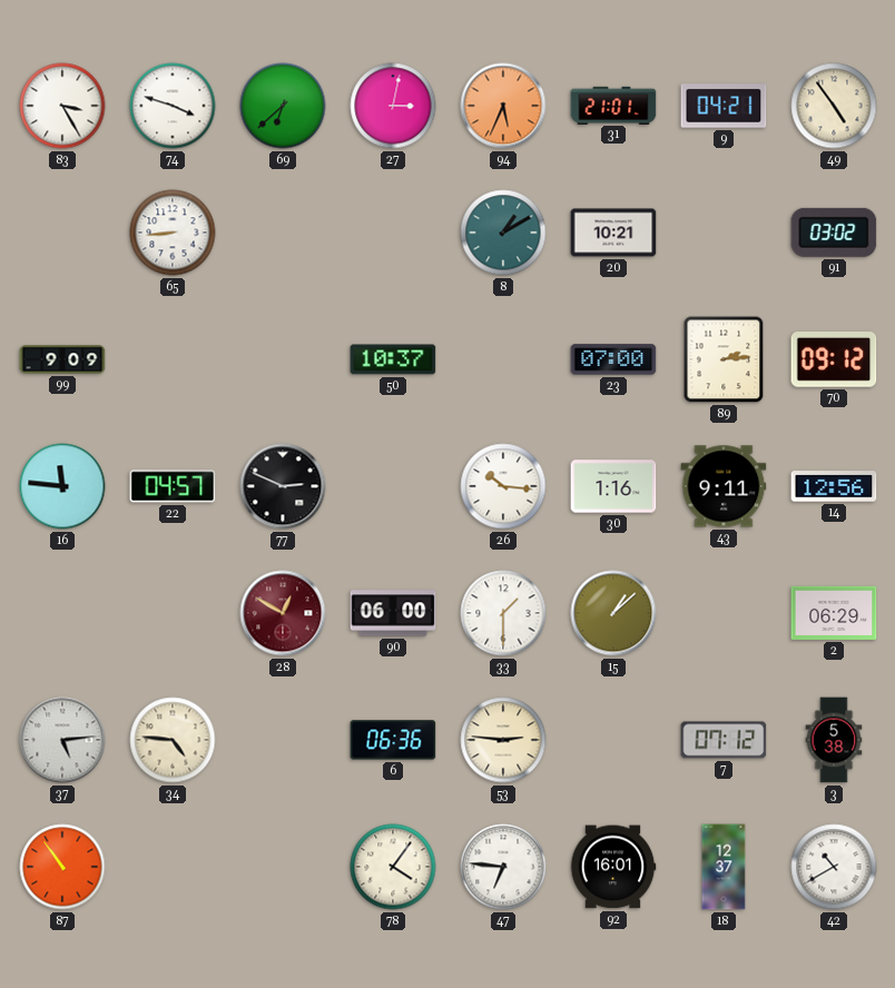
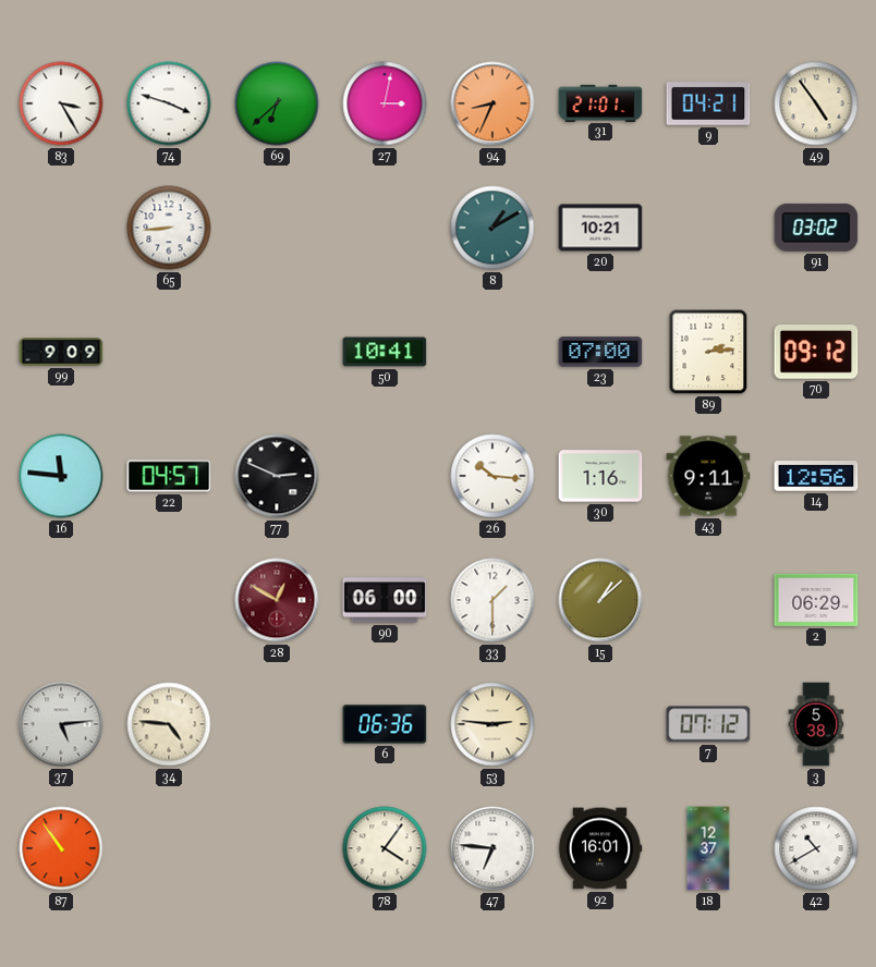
94: 5:34 -> 8:34 (492, 103)
50: 10:37 -> 10:41 (385, 352)
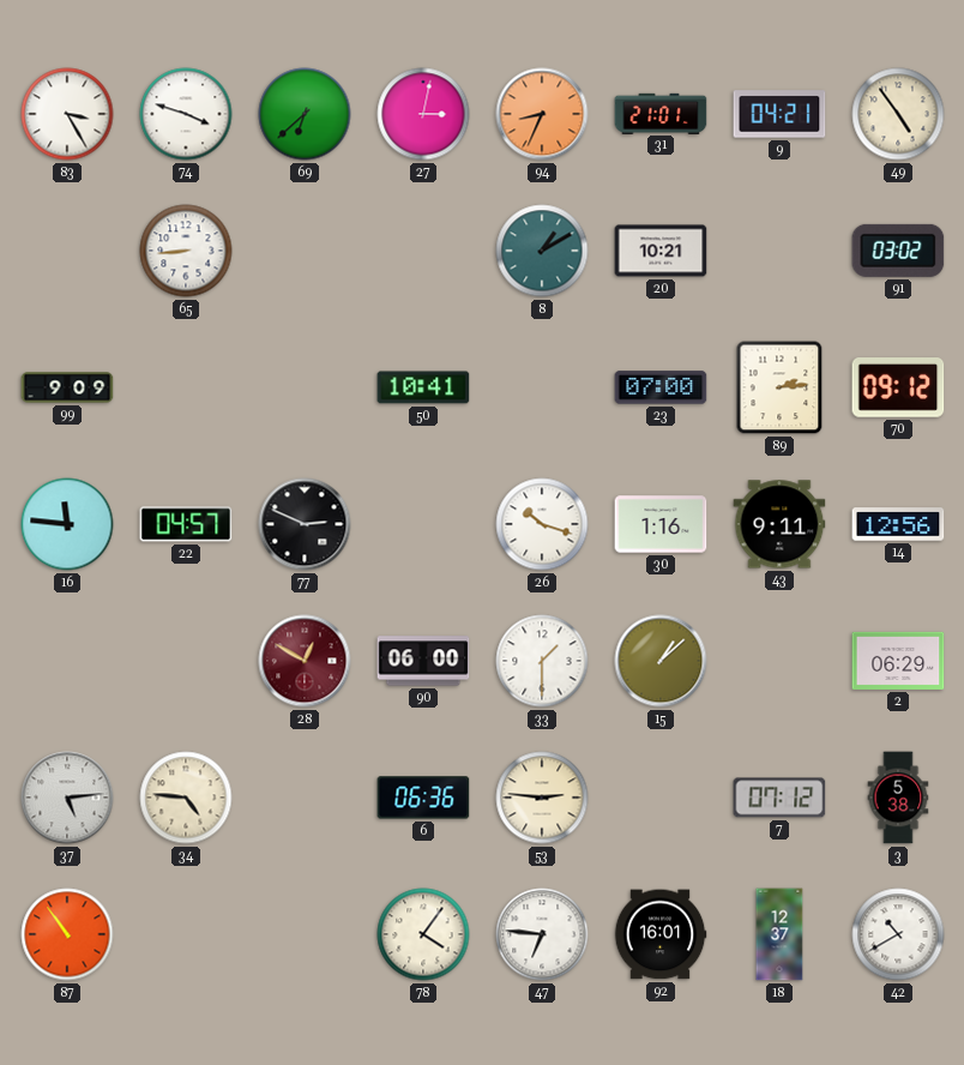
26: 10:16 -> 10:18 (542, 524)
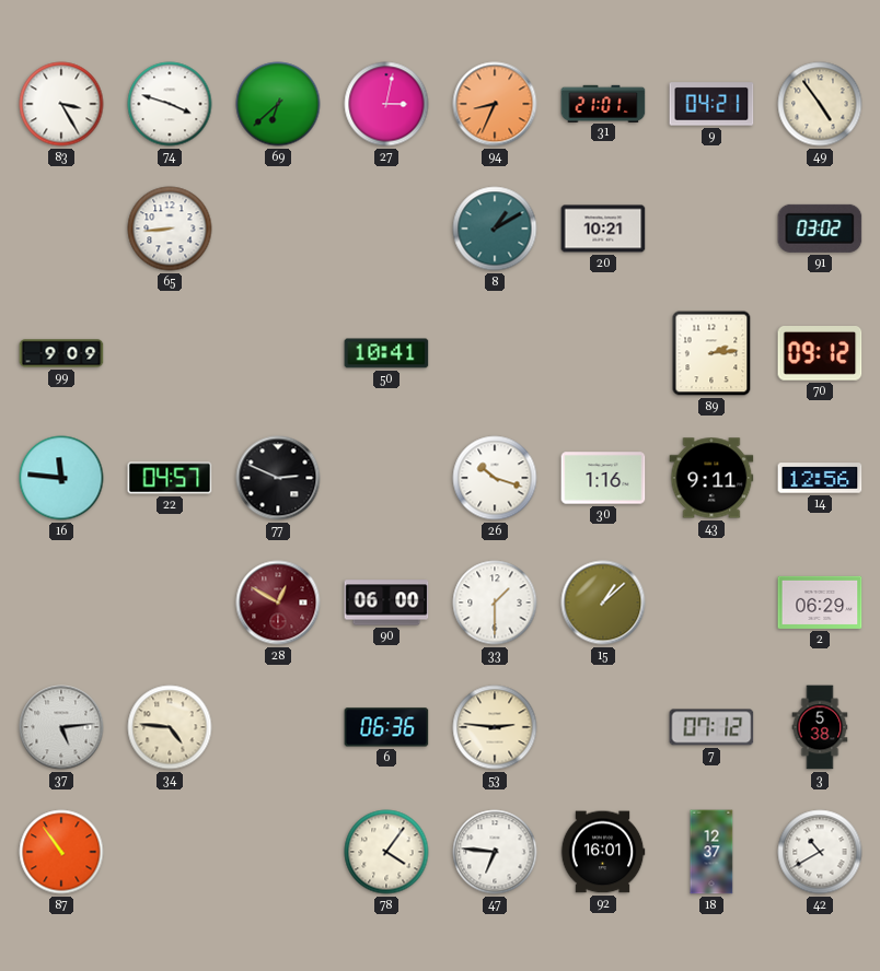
23: 07:00 -> none (661, 387)
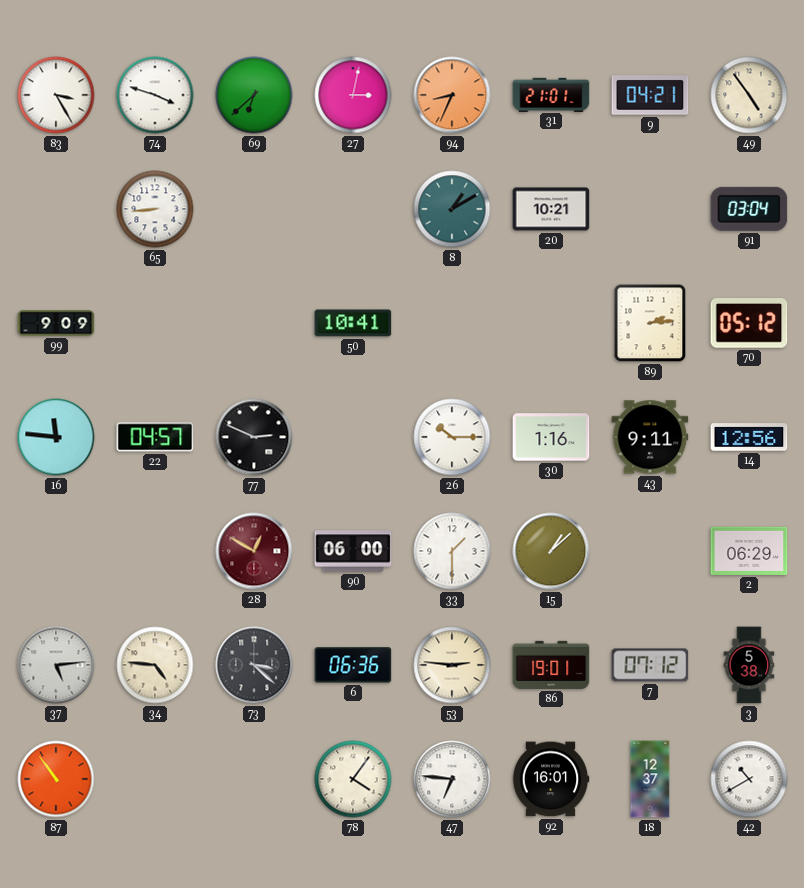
91: 03:02 -> 03:04 (749, 209)
70: 09:12 -> 05:12 (749, 324)
26: 10:18 -> 10:15 (452, 437)
73: none -> 3:22 (254, 665)
86: none -> 19:01 (551, 665)
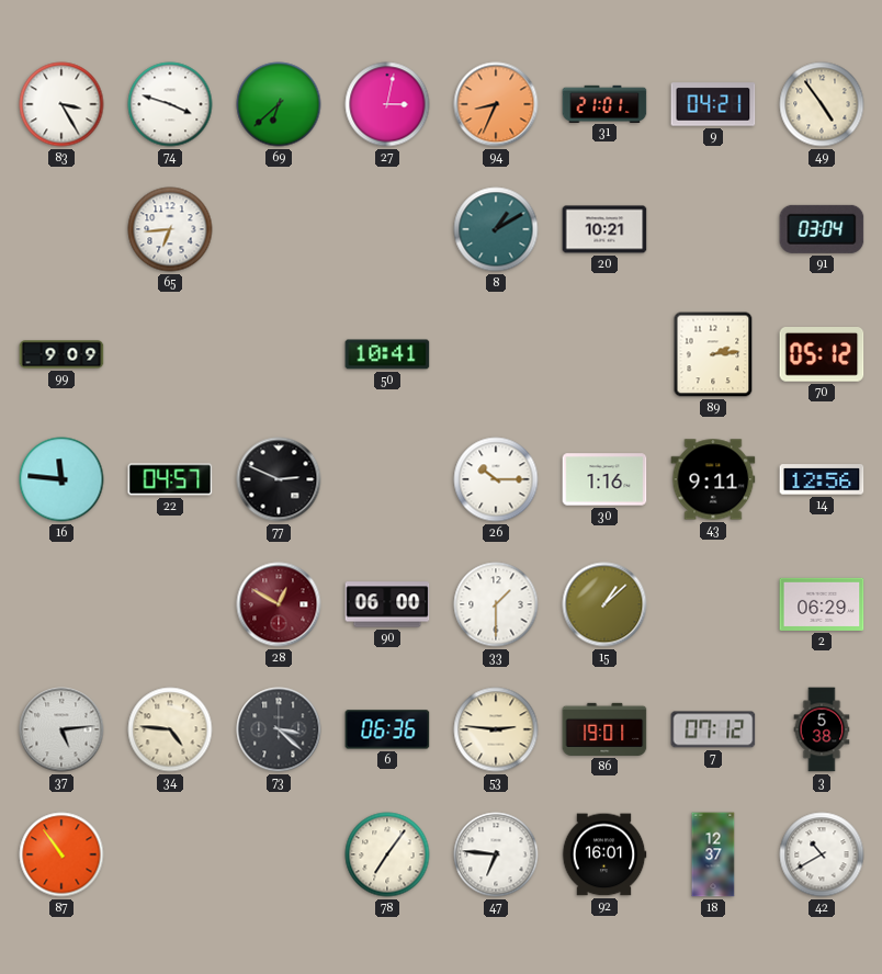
65: 8:44 -> 6:44 (170, 229)
78: 4:06 -> 7:06 (387, 854)
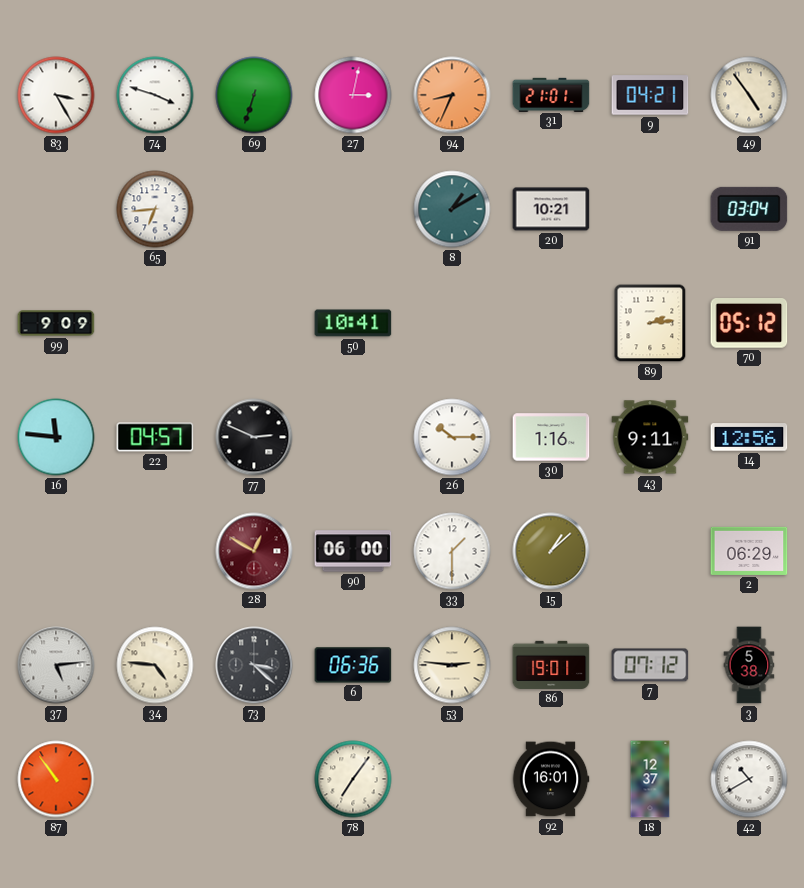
69: 6:38 -> 6:33 (254, 95)
47: 6:46 -> none (496, 854)
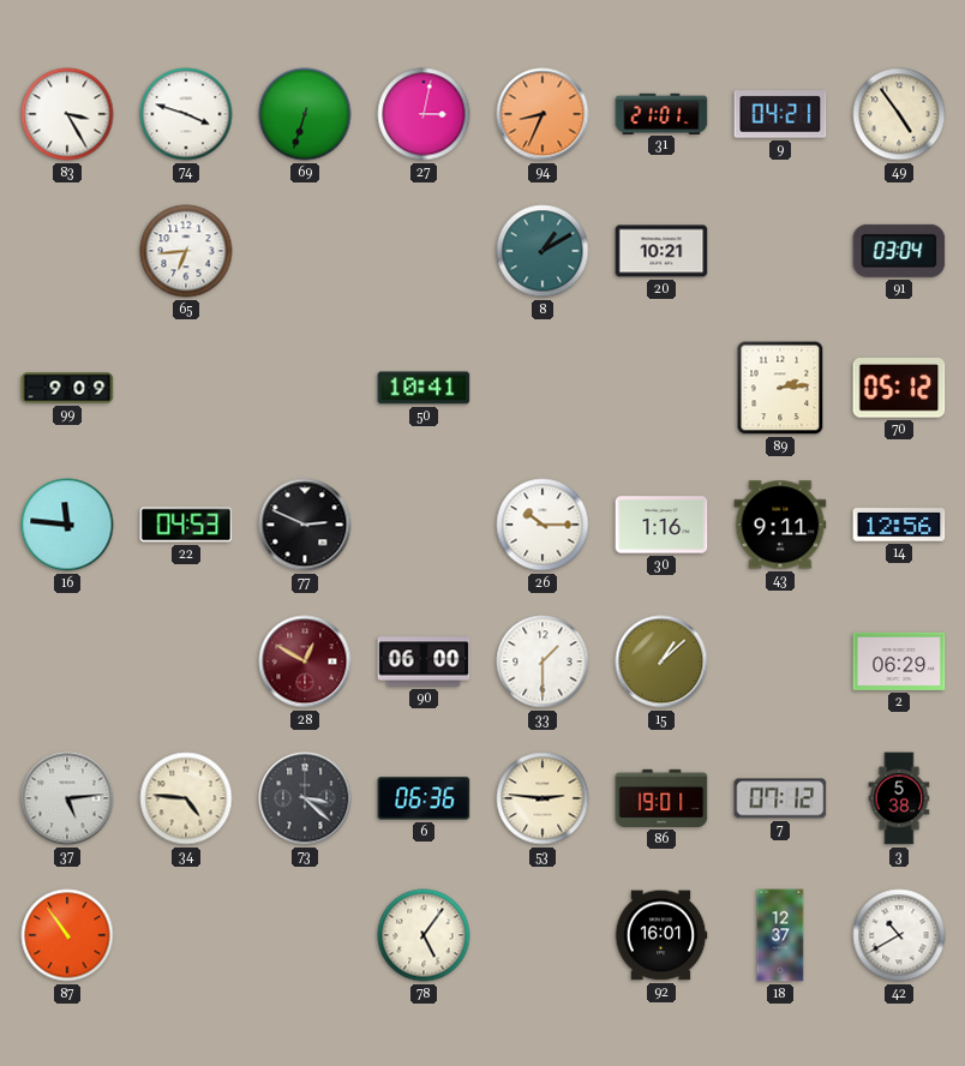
22: 04:57 -> 04:53 (186, 525)
78: 7:06 -> 5:06 (424, 935)
